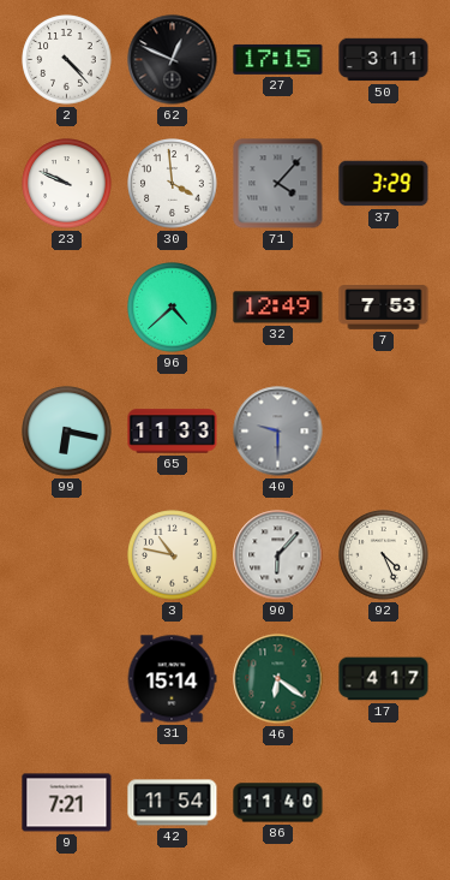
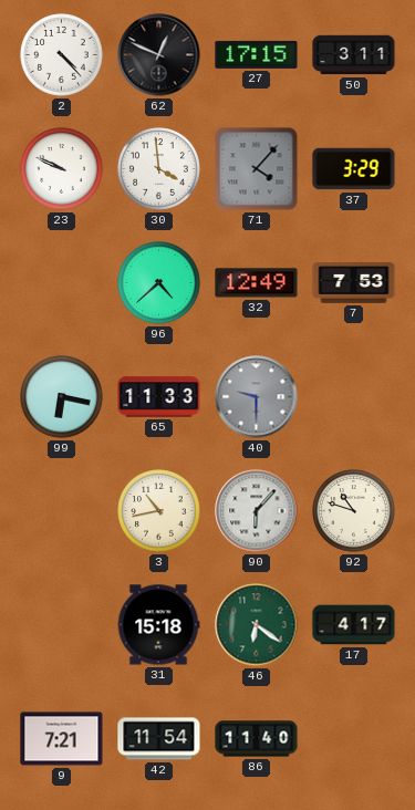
3: 10:47 -> 10:43 (159, 511)
92: 4:26 -> 10:48 (354, 511)
31: 15:14 -> 15:18 (158, 625)
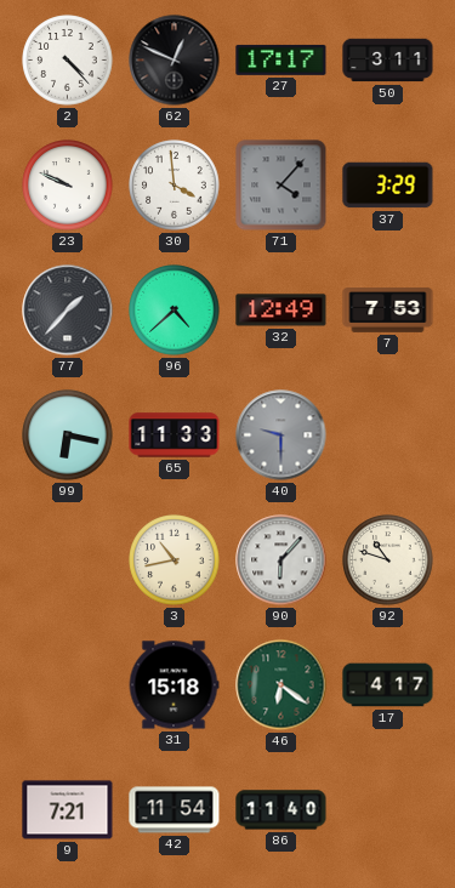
27: 17:15 -> 17:17 (281, 59)
77: none -> 1:37 (68, 311)
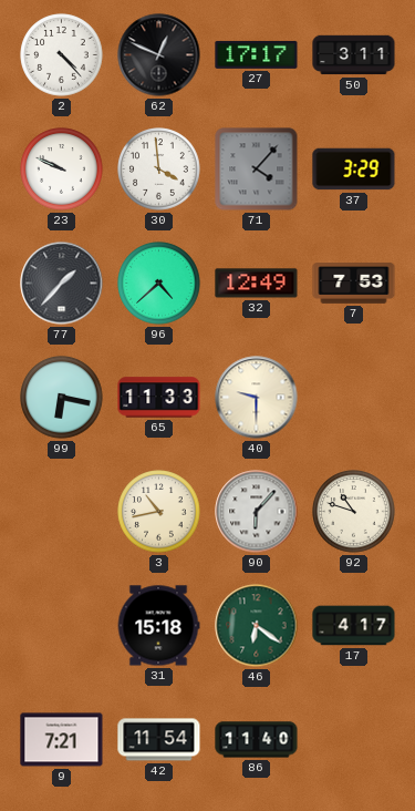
40 dial: grey -> cream (257, 398)
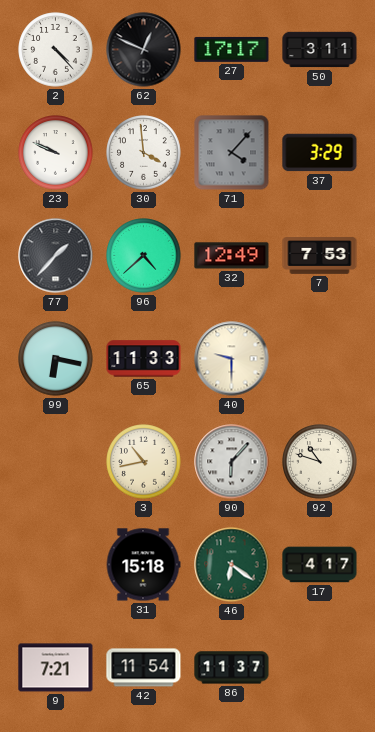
86: 11:40 -> 11:37 (232, 668)
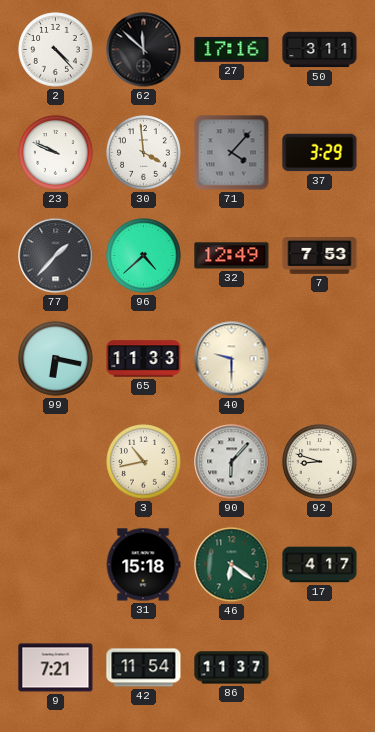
62: 12:49 -> 11:52 (144, 50)
27: 17:17 -> 17:16 (232, 49)
92: 10:48 -> 8:48 (320, 462)
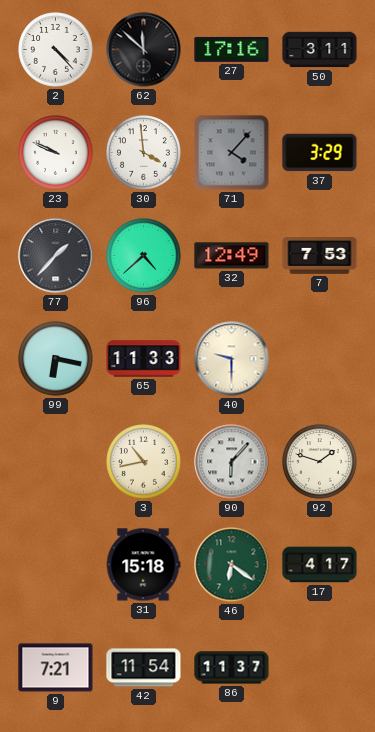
92: 8:48 -> 1:48 (320, 462)
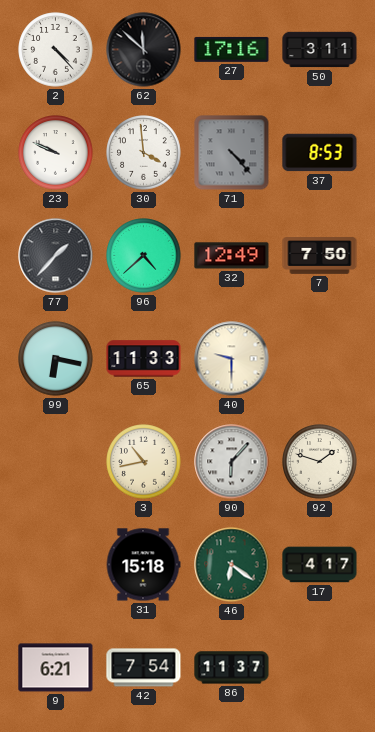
71: 4:07 -> 4:23 (232, 153)
37: 3:29 -> 8:53 (320, 153)
7: 7:53 -> 7:50 (320, 256)
9: 7:21 -> 6:21 (56, 668)
42: 11:54 -> 7:54 (144, 668)
